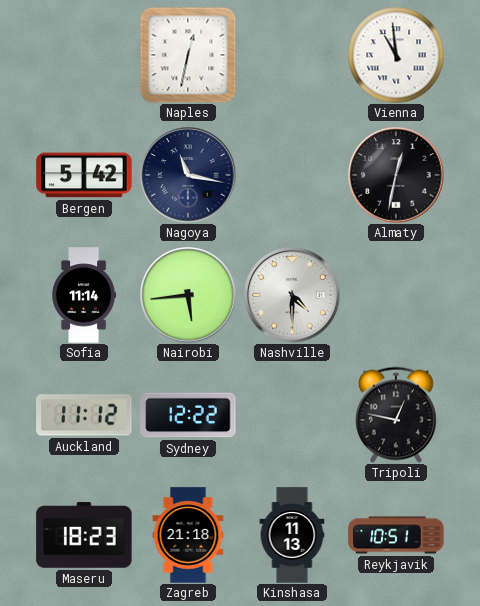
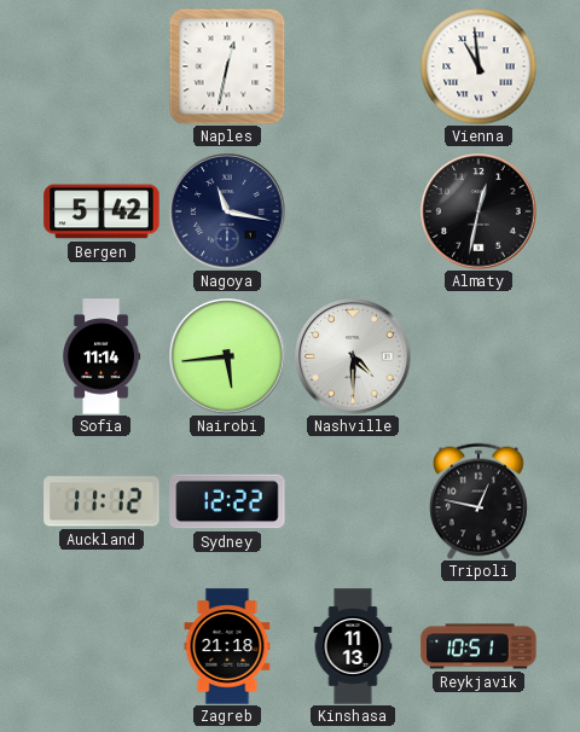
Maseru: 18:23 -> none (84, 536)
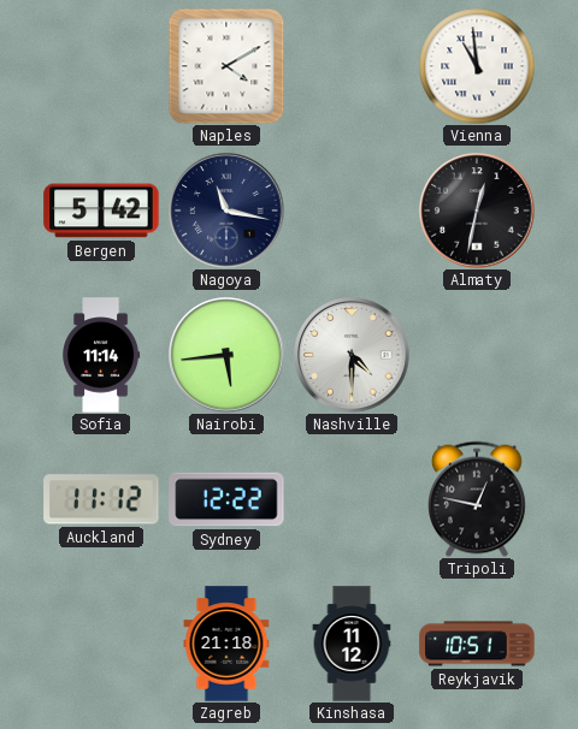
Naples: 12:32 -> 4:10 (226, 66)
Kinshasa: 11:13 -> 11:12 (352, 644)
